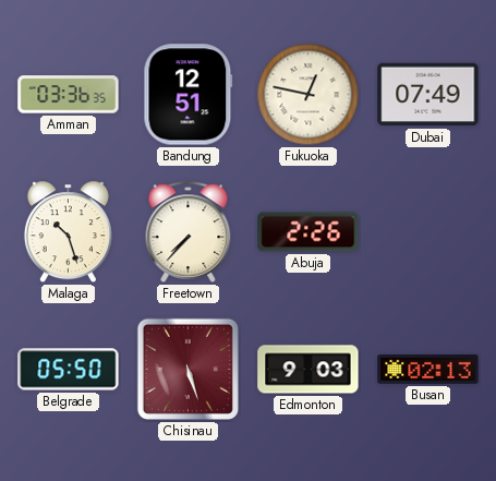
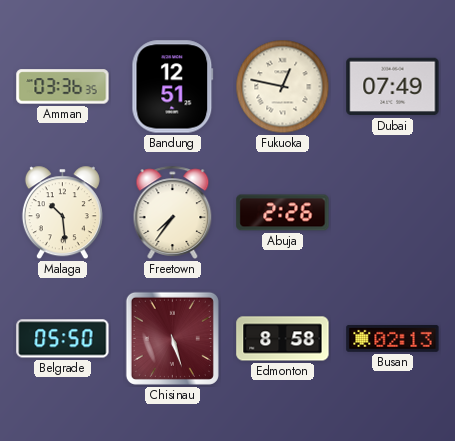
Malaga: 10:27 -> 10:29 (62, 213)
Freetown: 7:37 -> 7:36 (173, 212)
Edmonton: 9:03 -> 8:58 (283, 339)
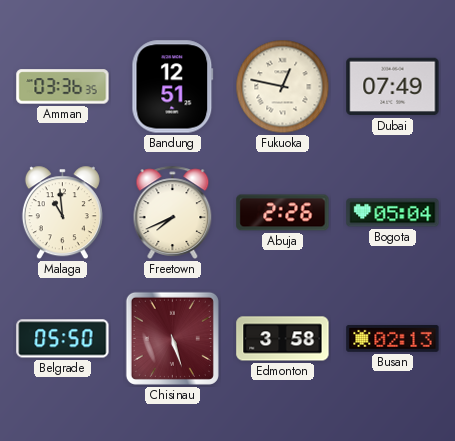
Malaga: 10:29 -> 10:59 (62, 213)
Freetown: 7:36 -> 7:41 (173, 212)
Bogota: none -> 05:04 (393, 213)
Edmonton: 8:58 -> 3:58 (283, 339)
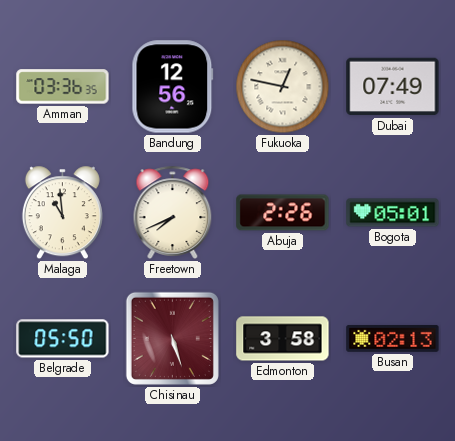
Bandung: 12:51 -> 12:56 (173, 87)
Bogota: 05:04 -> 05:01 (393, 213)
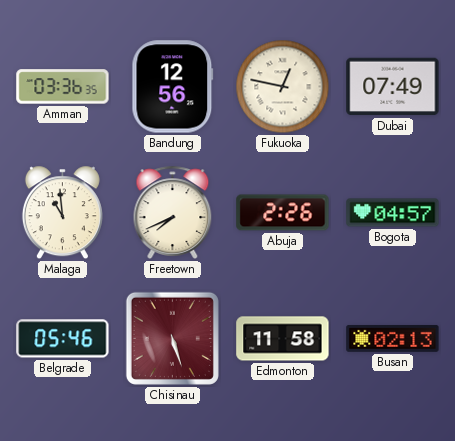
Bogota: 05:01 -> 04:57 (393, 213)
Belgrade: 05:50 -> 05:46 (63, 339)
Edmonton: 3:58 -> 11:58 (283, 339)
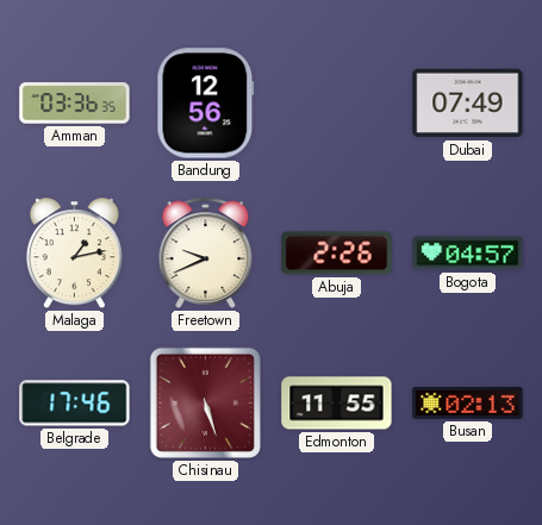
Fukuoka: 12:47 -> none (283, 87)
Malaga: 10:59 -> 1:13 (74, 254)
Freetown: 7:41 -> 9:41 (206, 252)
Belgrade: 05:46 -> 17:46 (75, 404)
Edmonton: 11:58 -> 11:55 (337, 404)
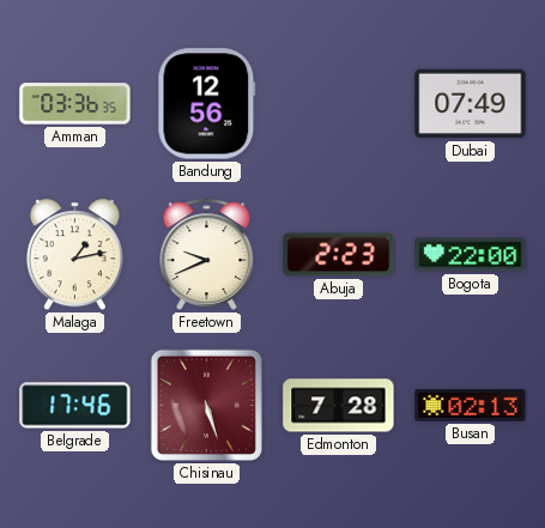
Abuja: 2:26 -> 2:23 (339, 255)
Bogota: 04:57 -> 22:00 (471, 255)
Edmonton: 11:55 -> 7:28 (339, 406)
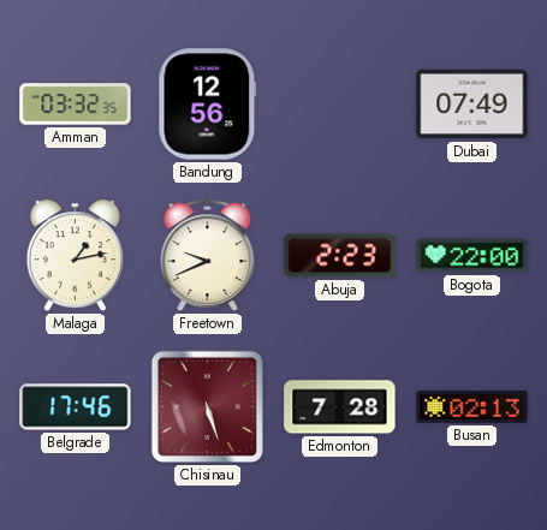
Amman: 03:36 -> 03:32 (76, 105)
